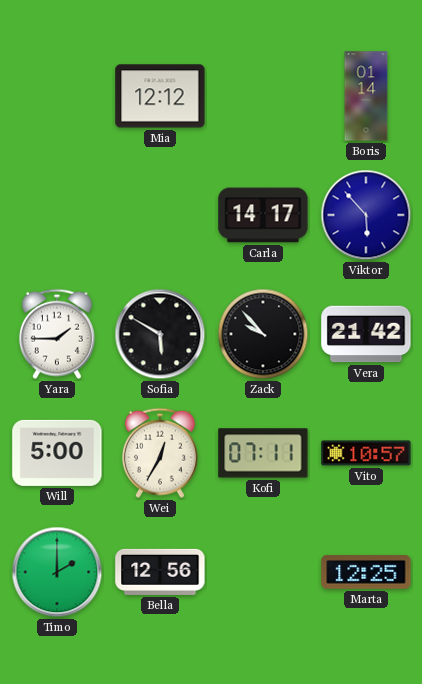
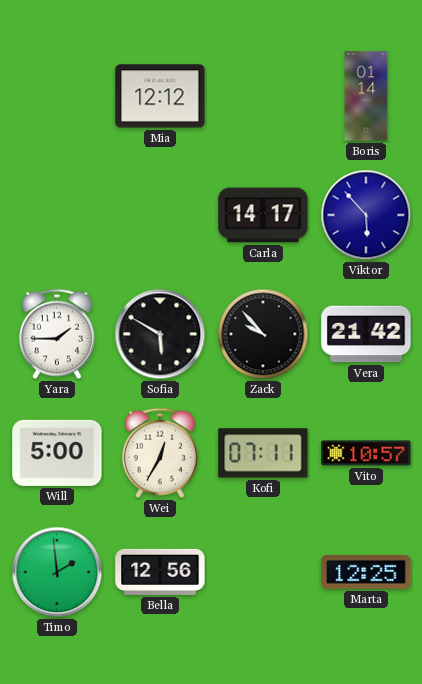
Timo: 2:00 -> 1:59 (57, 572)
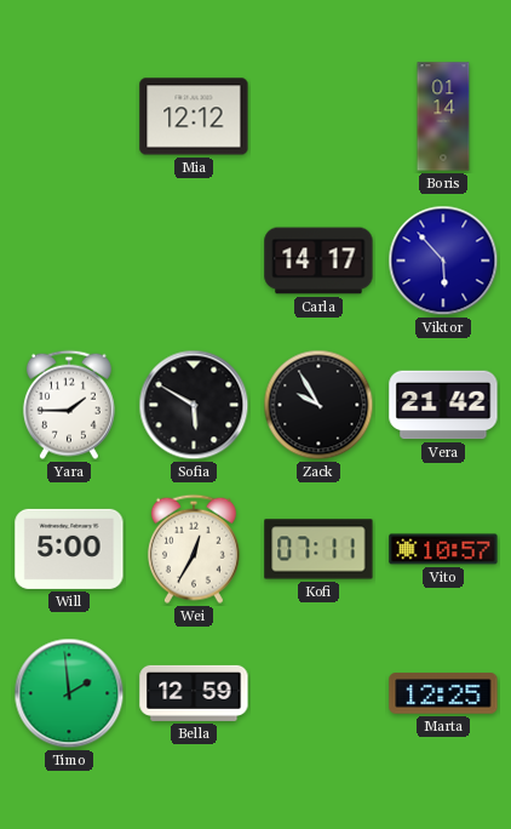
Zack: 9:53 -> 9:55 (318, 405)
Bella: 12:56 -> 12:59 (194, 693)
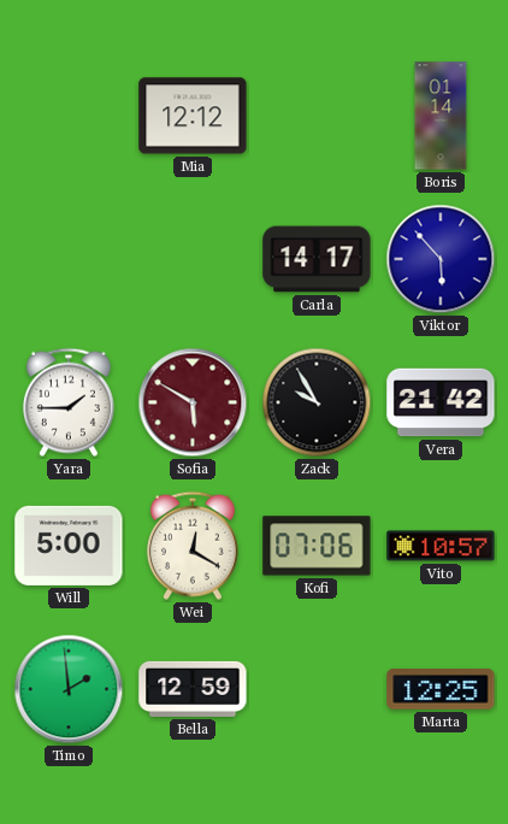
Sofia dial: black -> burgundy (193, 402)
Wei: 12:35 -> 12:20 (193, 546)
Kofi: 07:11 -> 07:06 (317, 546)
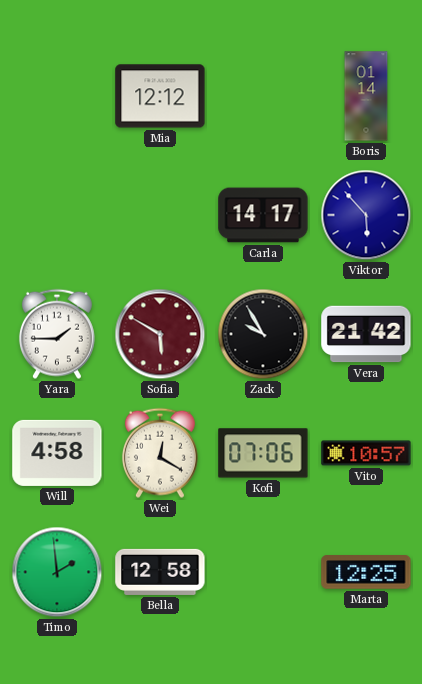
Will: 5:00 -> 4:58 (57, 453)
Bella: 12:59 -> 12:58 (160, 572)
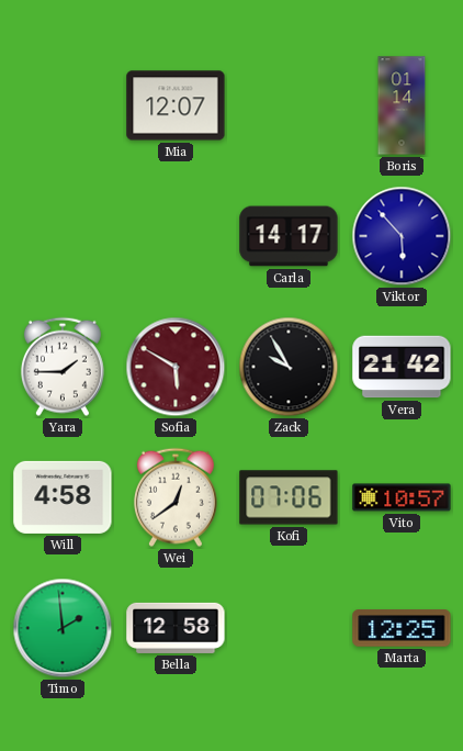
Mia: 12:12 -> 12:07 (176, 105)
Wei: 12:20 -> 12:39 (176, 497)
